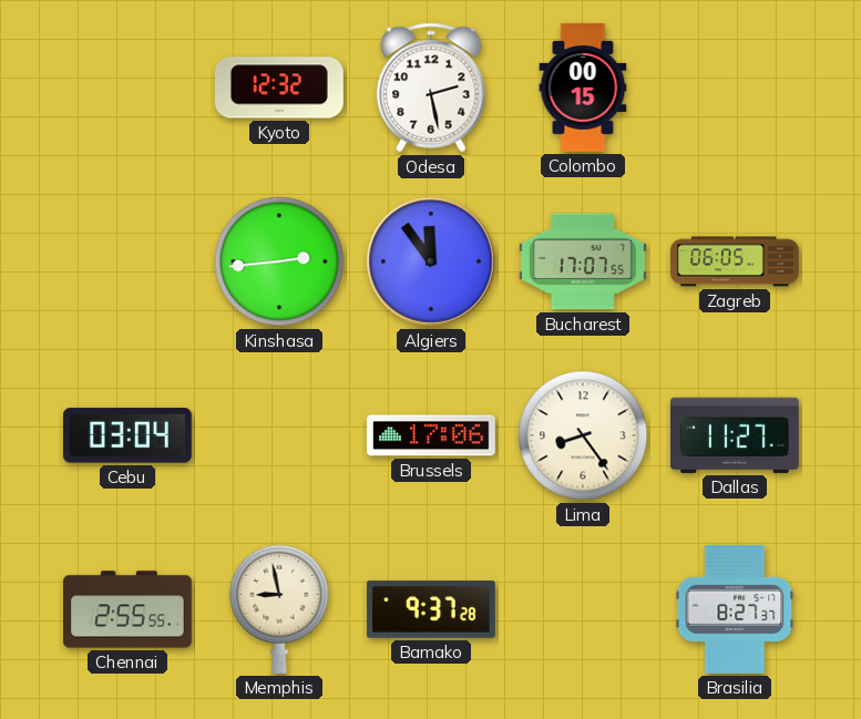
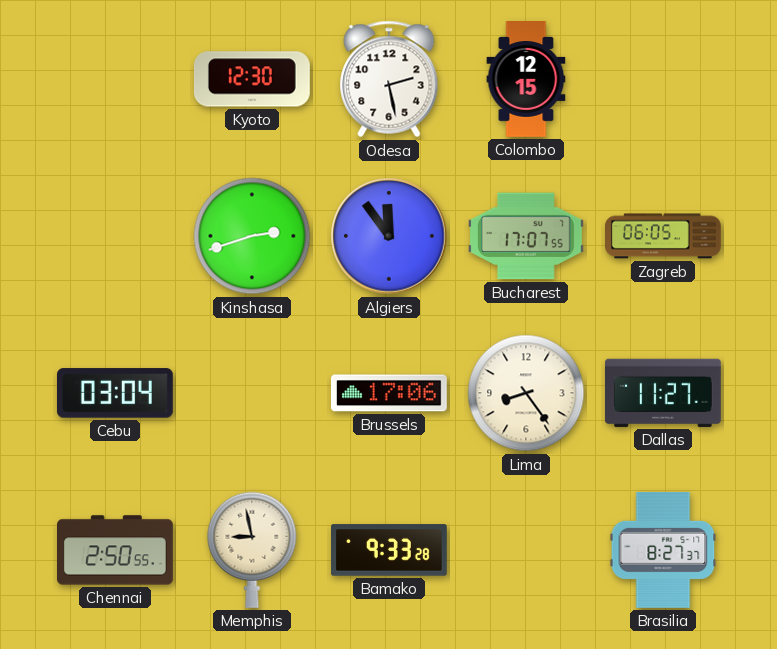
Kyoto: 12:32 -> 12:30 (252, 79)
Colombo: 00:15 -> 12:15 (526, 80)
Kinshasa: 2:44 -> 2:42 (252, 236)
Chennai: 2:55 -> 2:50 (116, 550)
Bamako: 9:37 -> 9:33 (390, 550)
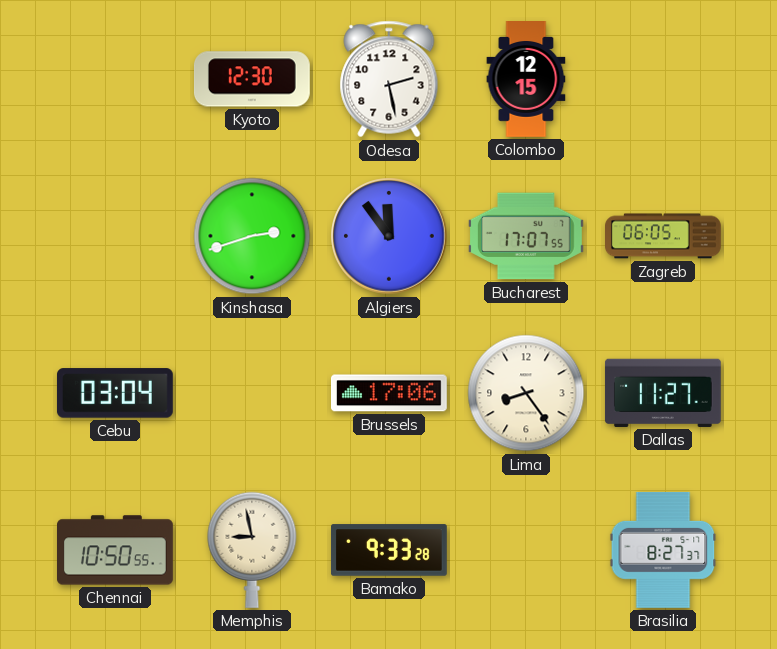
Chennai: 2:50 -> 10:50 (116, 550)
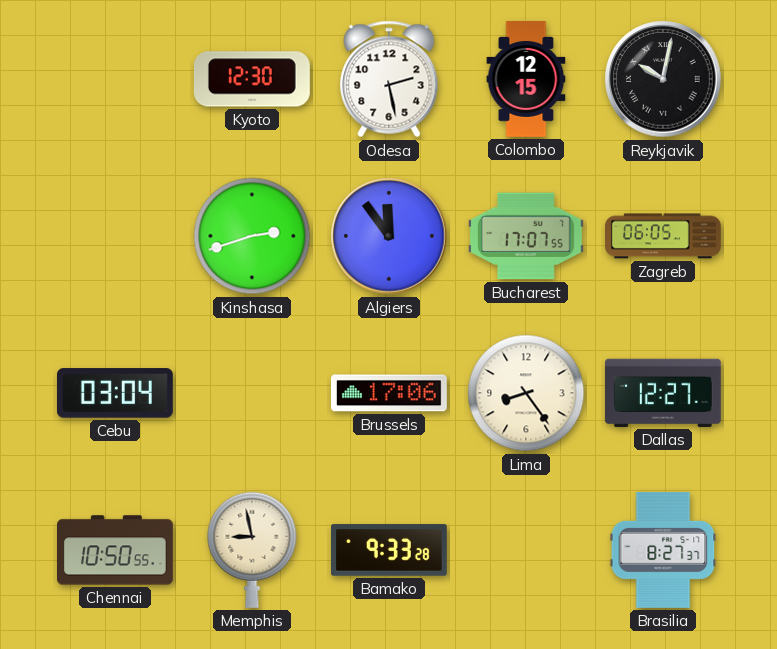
Reykjavik: none -> 10:02 (663, 79)
Dallas: 11:27 -> 12:27 (663, 393)
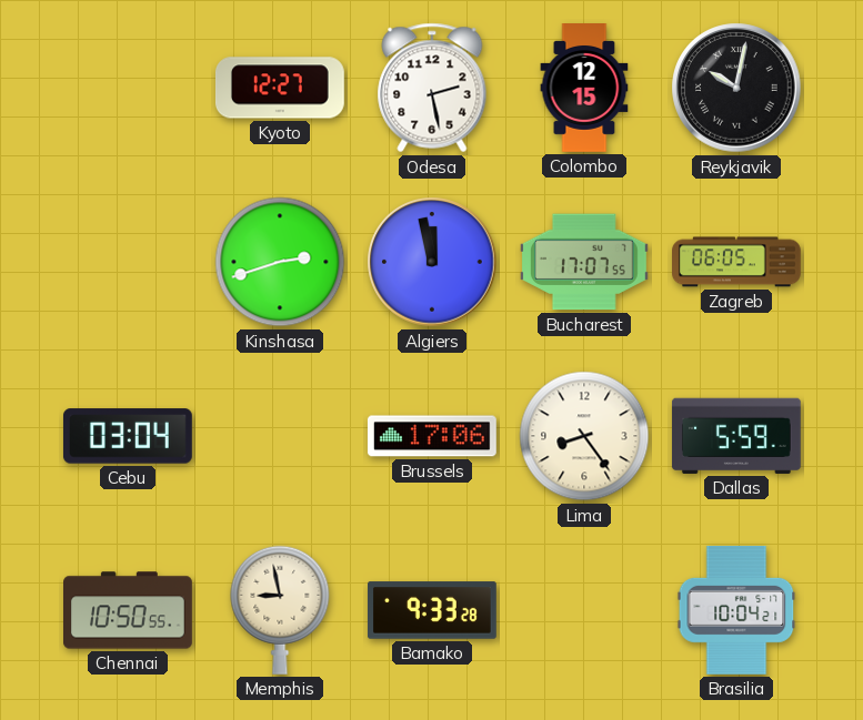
Kyoto: 12:30 -> 12:27 (280, 88)
Algiers: 11:54 -> 11:58 (432, 262)
Dallas: 12:27 -> 5:59 (736, 436)
Brasilia: 8:27 -> 10:04 (736, 610)
